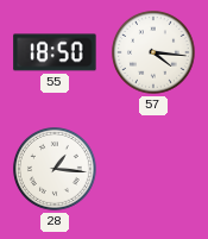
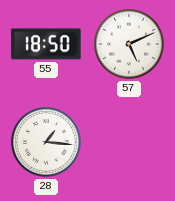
57: 4:16 -> 5:11 (130, 45)
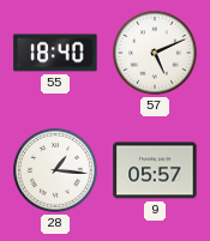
55: 18:50 -> 18:40 (55, 53)
9: none -> 05:57 (155, 170)
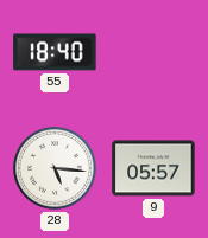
57: 5:11 -> none (156, 54)
28: 1:16 -> 5:16 (56, 169)
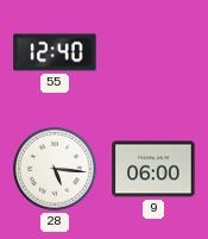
55: 18:40 -> 12:40 (55, 52)
9: 05:57 -> 06:00 (153, 169)
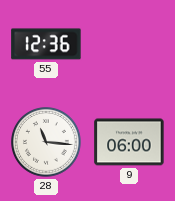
55: 12:40 -> 12:36 (46, 44)
28: 5:16 -> 11:16 (47, 143)
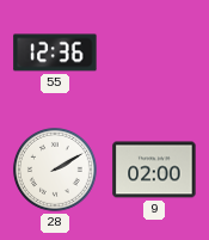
28: 11:16 -> 2:10 (56, 171)
9: 06:00 -> 02:00 (154, 170)
